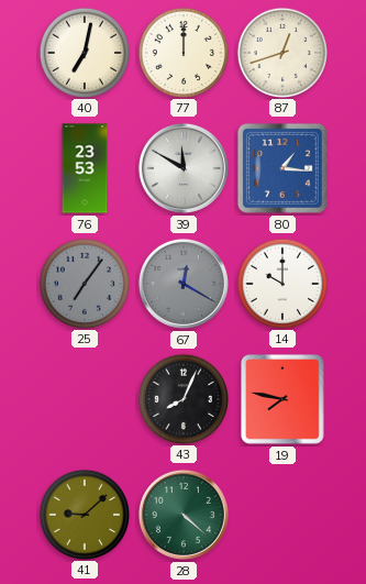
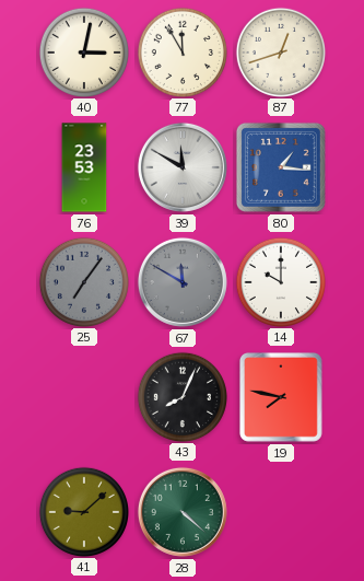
40: 7:02 -> 3:02 (83, 51)
77: 12:00 -> 11:55 (181, 51)
67: 12:20 -> 11:50 (183, 282)
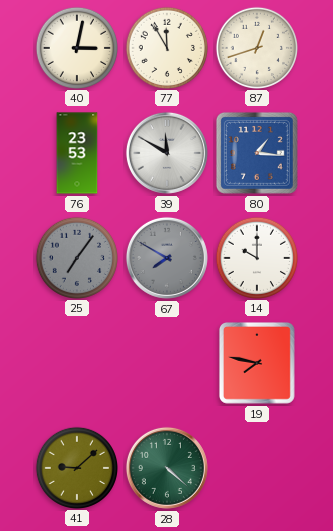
67: 11:50 -> 7:50 (167, 258)
43: 8:04 -> none (181, 396)
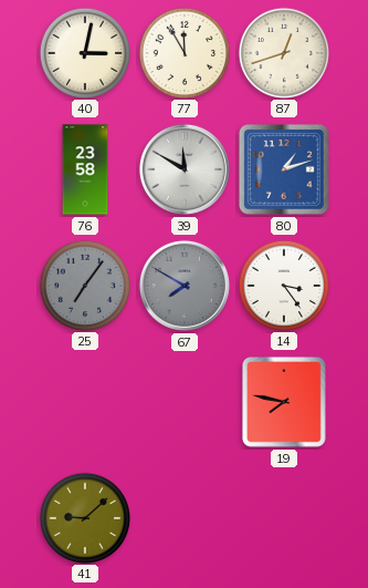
76: 23:53 -> 23:58 (85, 169)
80: 1:16 -> 1:12 (284, 169)
14: 10:00 -> 3:24 (283, 285)
28: 4:22 -> none (167, 468)
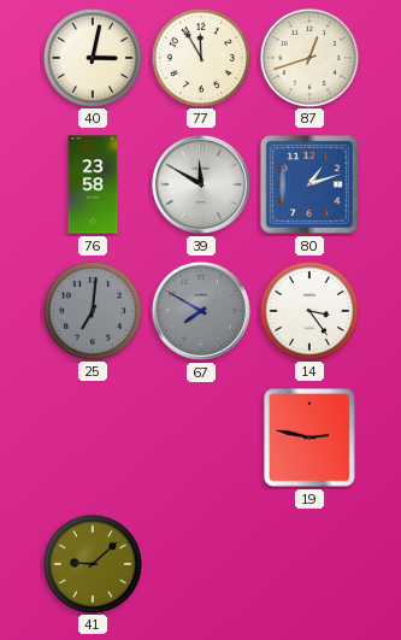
25: 7:06 -> 7:01 (92, 310)
19: 7:47 -> 2:47 (309, 439)
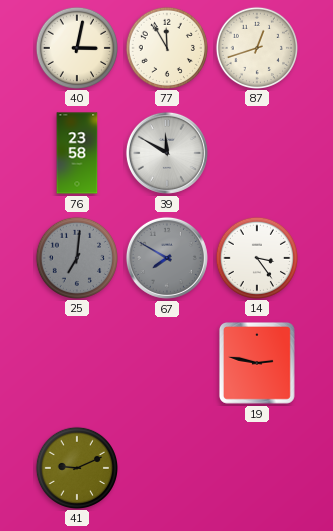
80: 1:12 -> none (309, 184)
41: 9:08 -> 9:11 (76, 467)
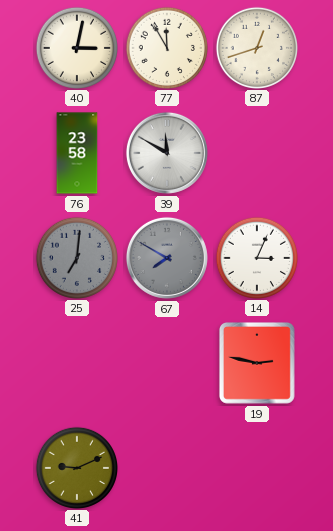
14: 3:24 -> 3:04 (256, 257)
